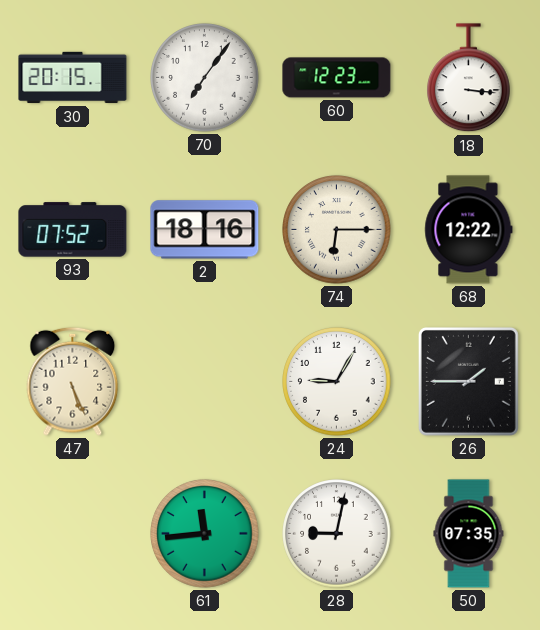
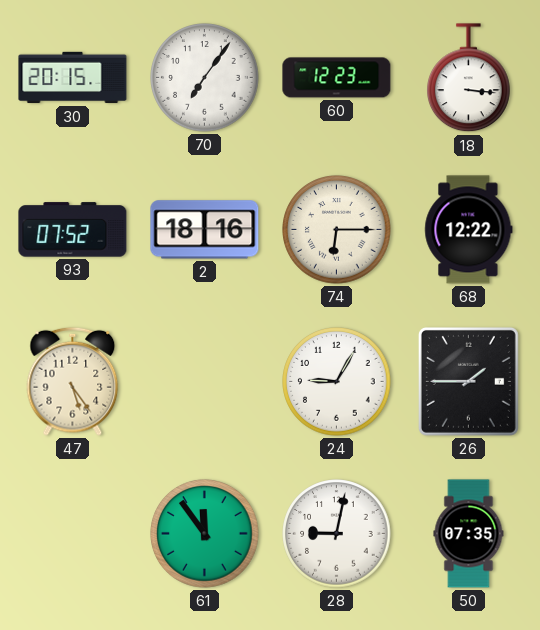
47: 5:26 -> 5:24 (73, 381)
61: 11:44 -> 11:54 (205, 534)
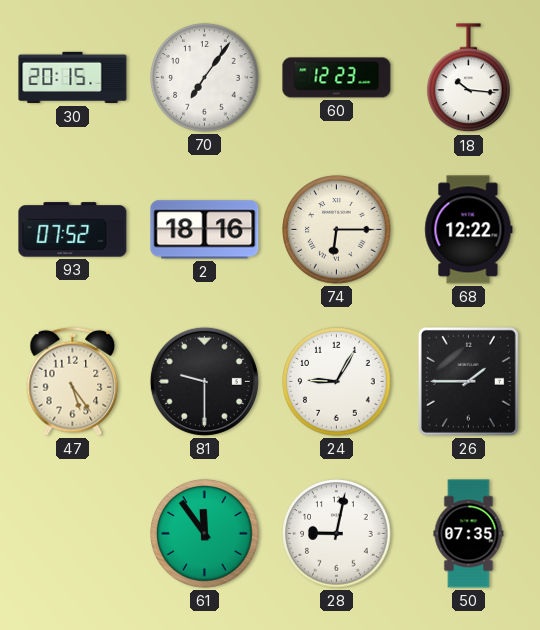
18: 3:16 -> 10:16 (469, 78)
81: none -> 9:30 (204, 381)
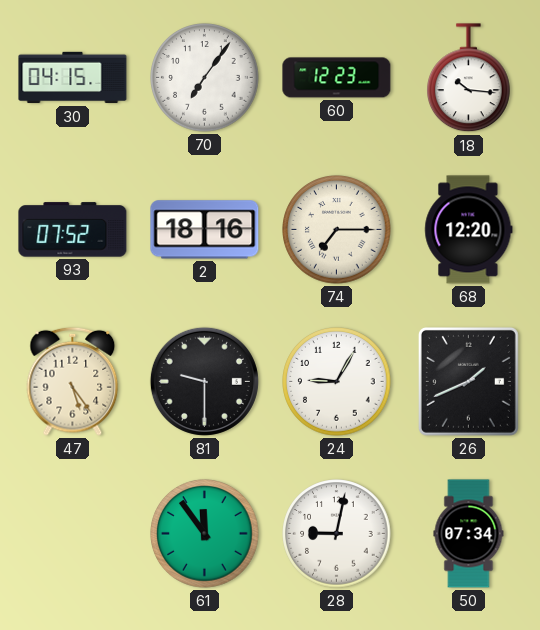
30: 20:15 -> 04:15 (73, 78)
74: 6:15 -> 7:15 (337, 230)
68: 12:22 -> 12:20 (469, 230)
26: 1:45 -> 1:41 (468, 381)
50: 07:35 -> 07:34 (469, 534)
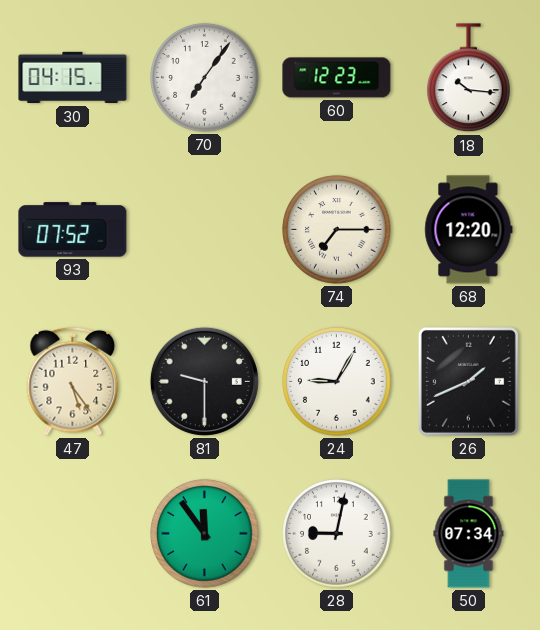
2: 18:16 -> none (205, 230)
